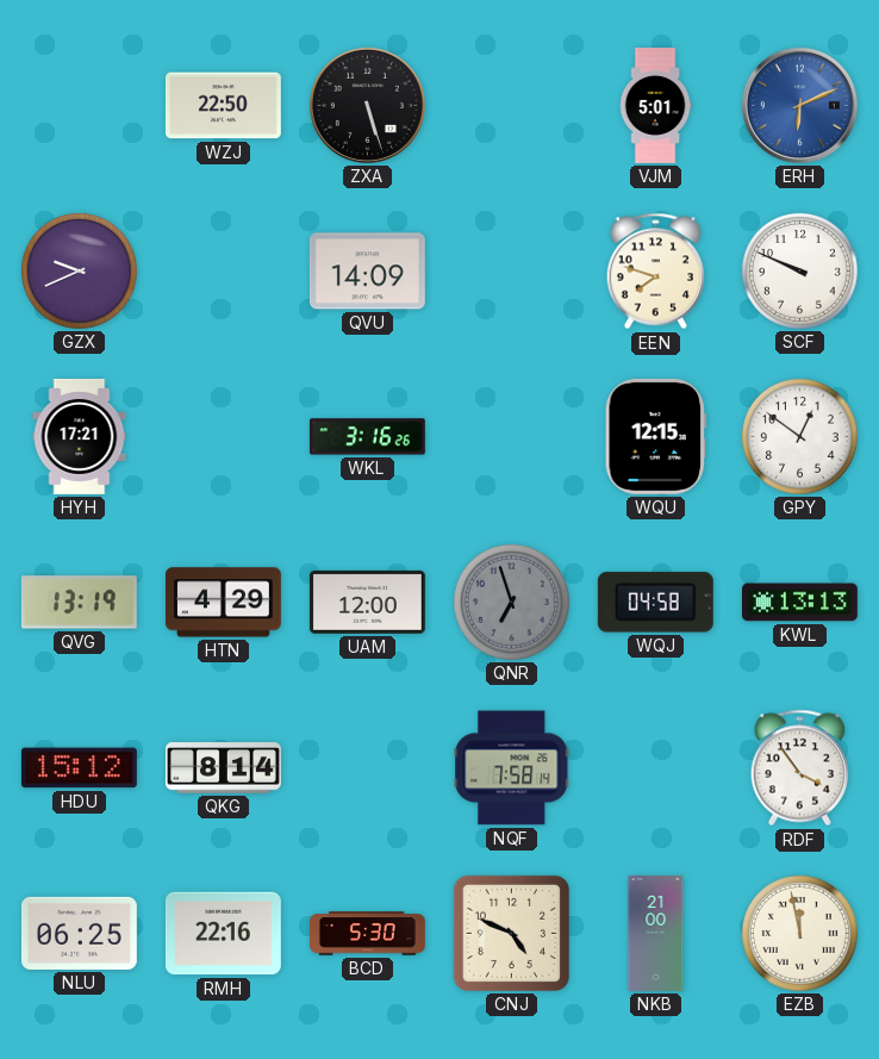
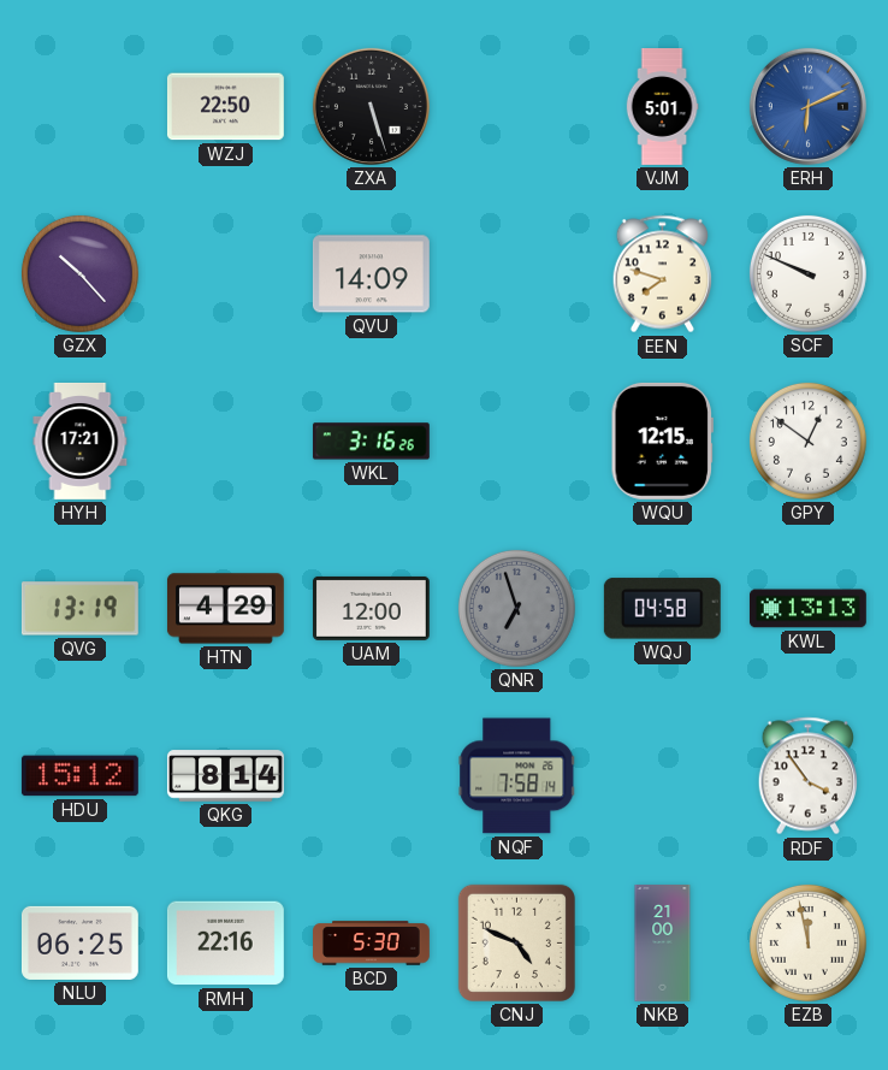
GZX: 9:41 -> 10:23 (79, 273)
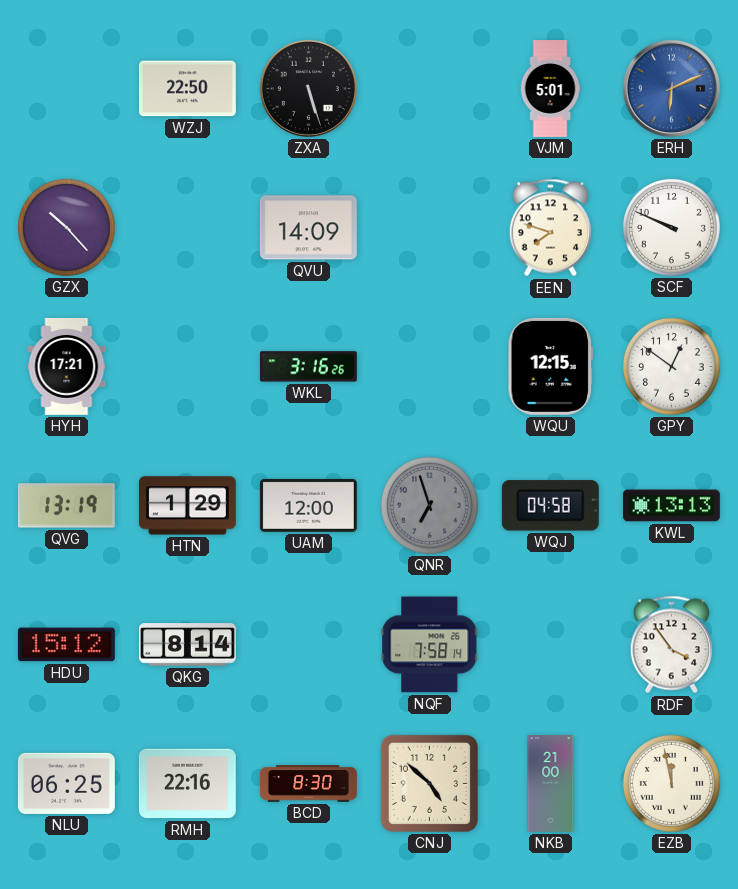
HTN: 4:29 -> 1:29 (187, 506)
BCD: 5:30 -> 8:30 (309, 784)
CNJ: 4:49 -> 4:52 (429, 783)
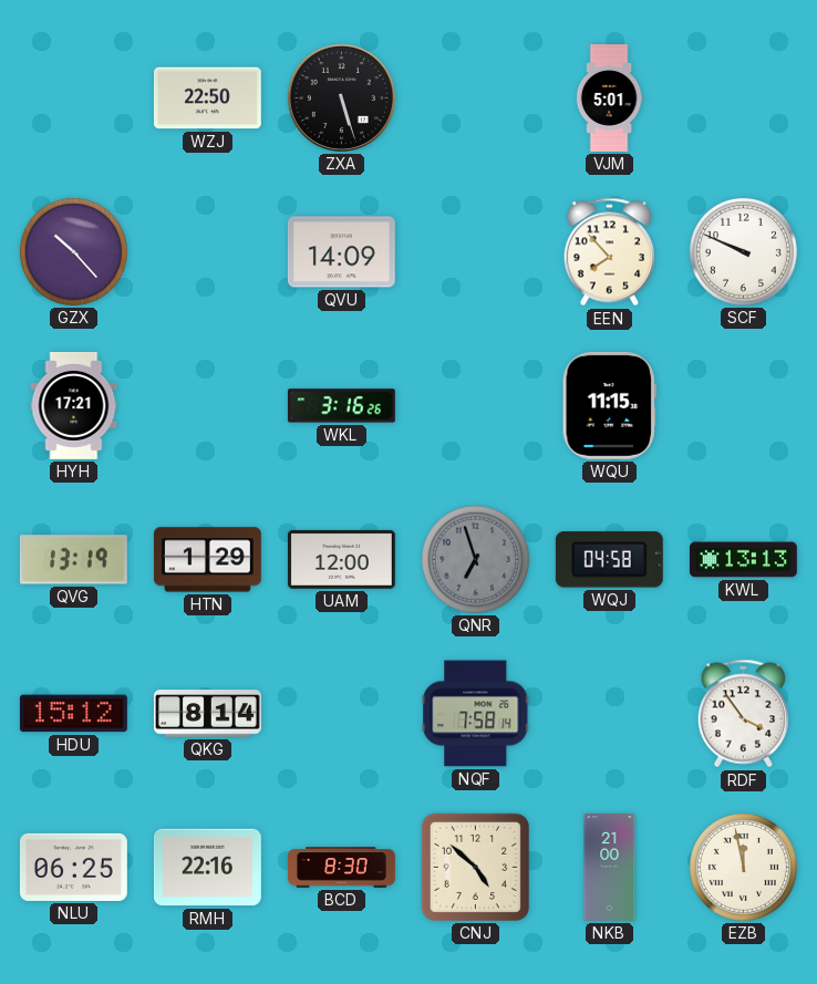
ERH: 6:11 -> none (671, 88)
EEN: 7:48 -> 7:53 (609, 252)
WQU: 12:15 -> 11:15 (609, 405)
GPY: 12:51 -> none (671, 366)
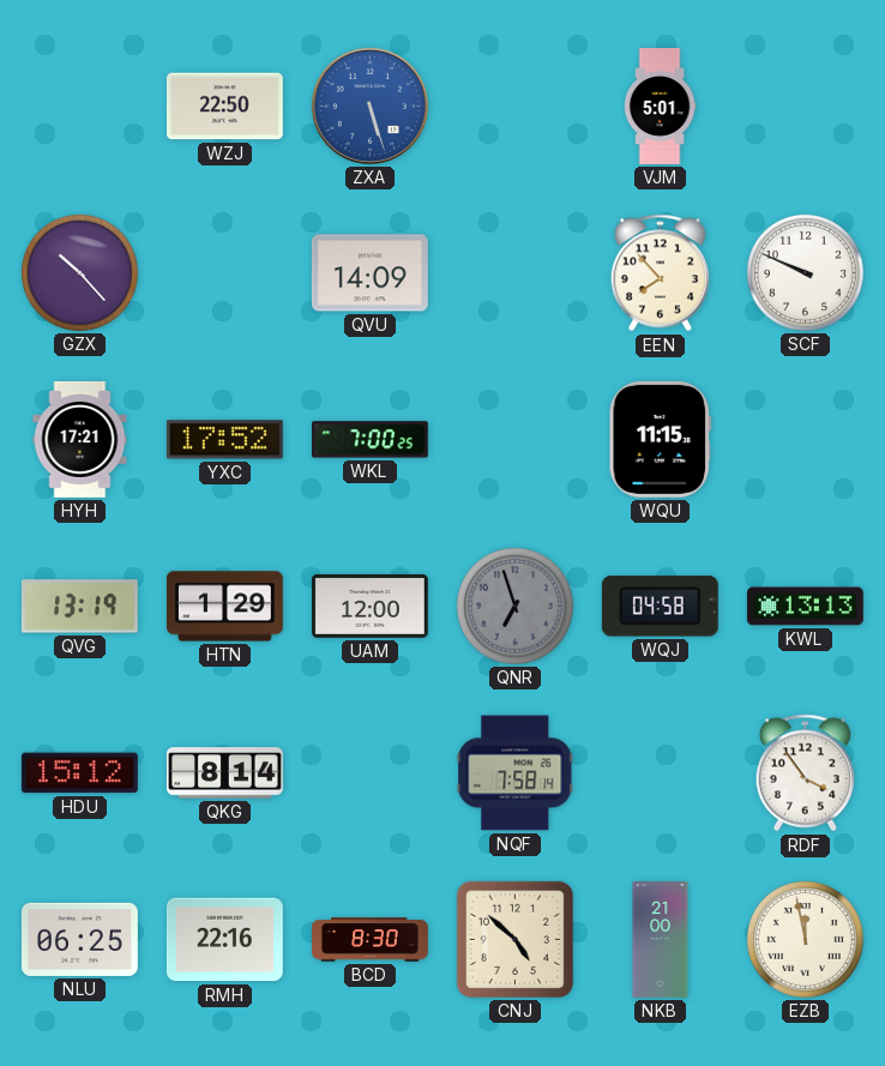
ZXA dial: black -> blue (369, 106)
YXC: none -> 17:52 (224, 440)
WKL: 3:16 -> 7:00 (369, 440)
